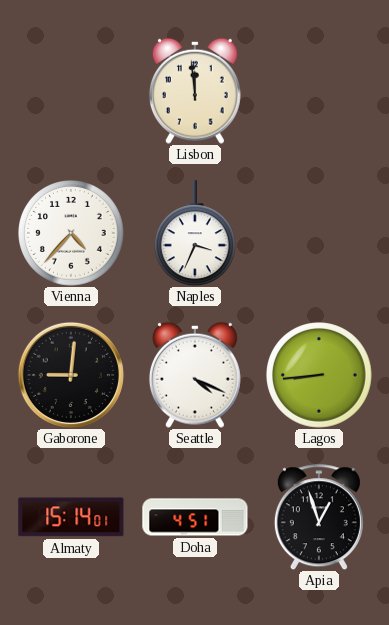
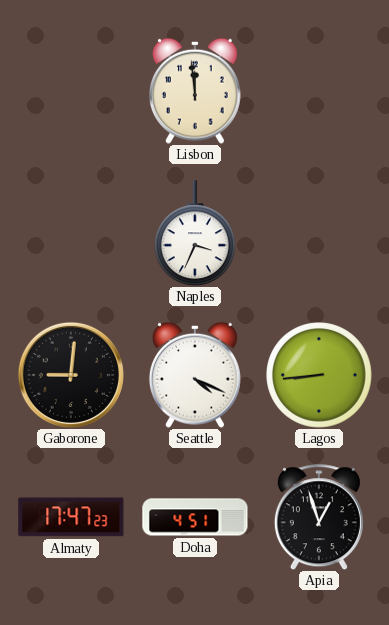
Vienna: 4:37 -> none (72, 234)
Almaty: 15:14 -> 17:47 (71, 517)
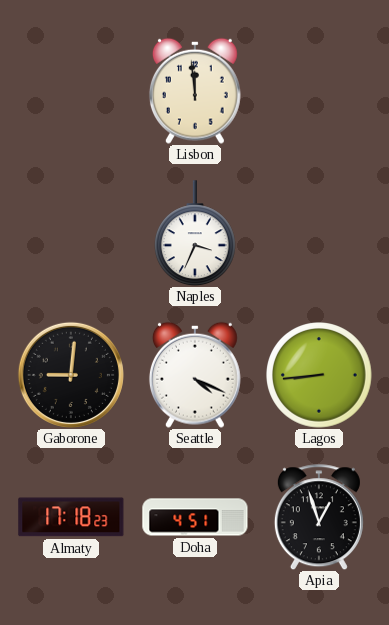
Almaty: 17:47 -> 17:18 (71, 517)
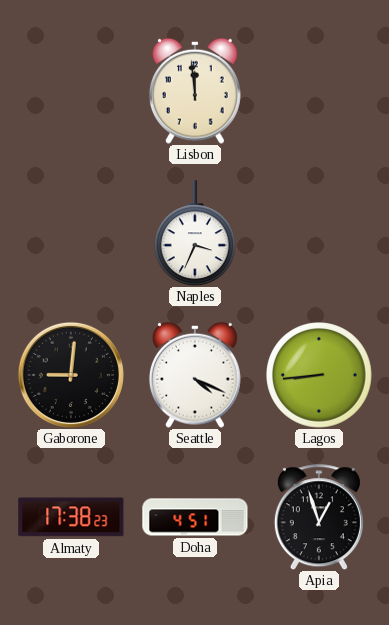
Almaty: 17:18 -> 17:38 (71, 517)
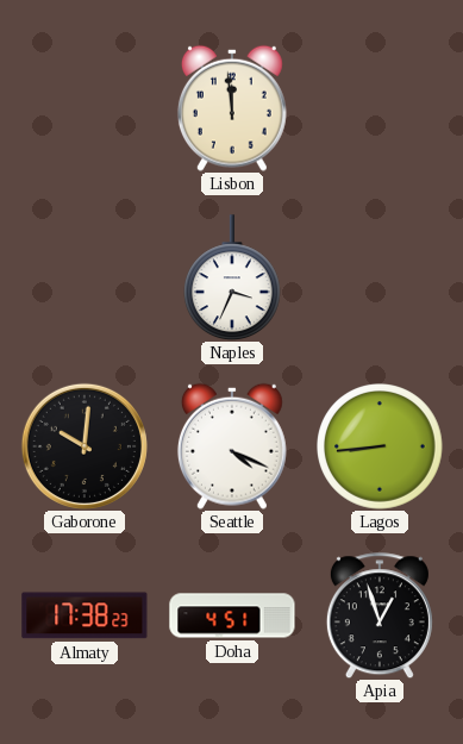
Gaborone: 9:01 -> 10:01 (85, 446)
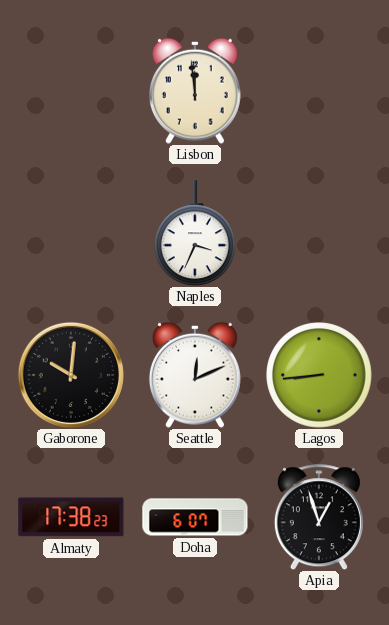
Seattle: 4:19 -> 12:11 (195, 375)
Doha: 4:51 -> 6:07 (195, 517)
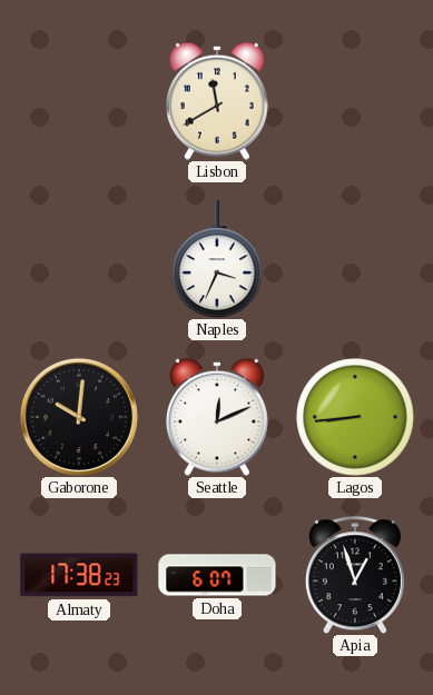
Lisbon: 11:59 -> 11:40 (217, 101)
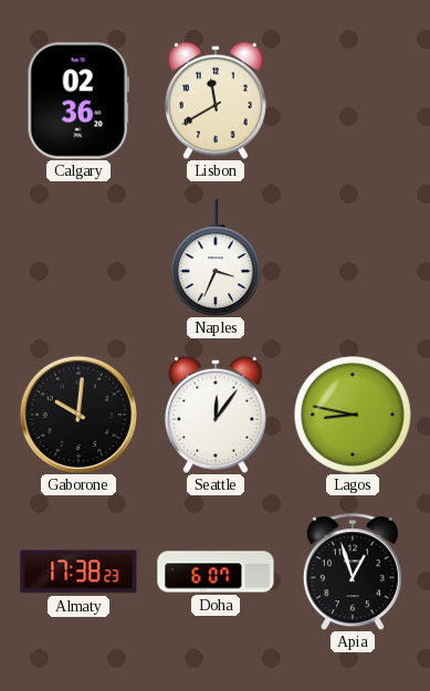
Calgary: none -> 02:36 (78, 101)
Seattle: 12:11 -> 12:06 (216, 415)
Lagos: 8:44 -> 8:47 (354, 416)
